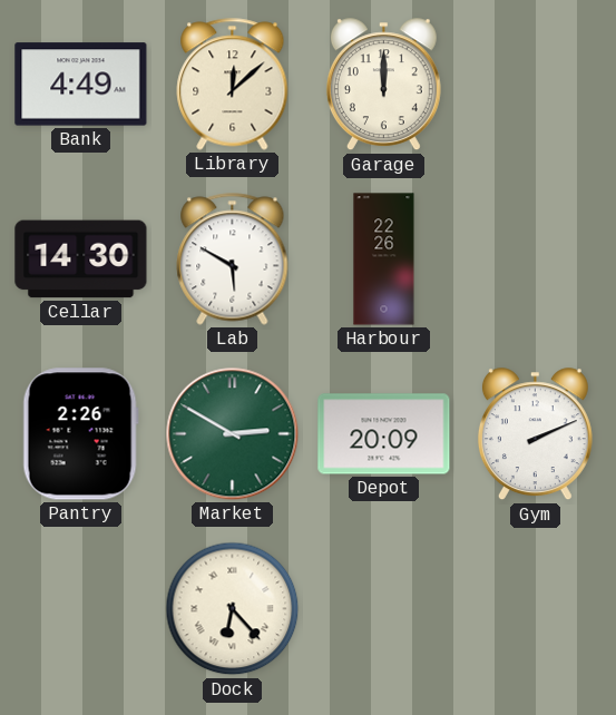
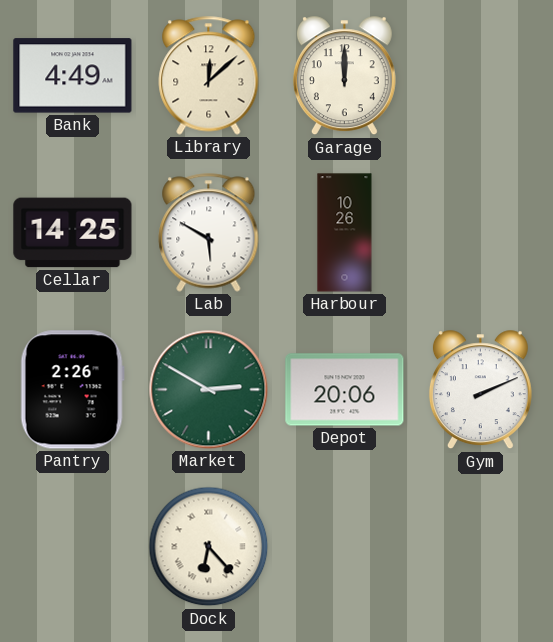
Cellar: 14:30 -> 14:25 (73, 233)
Harbour: 22:26 -> 10:26 (345, 233)
Depot: 20:09 -> 20:06 (345, 390)
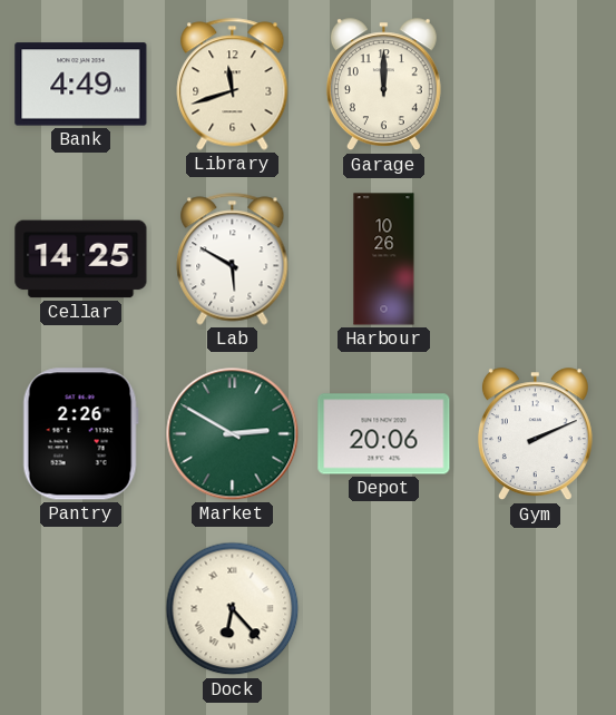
Library: 12:08 -> 11:42 (233, 85)
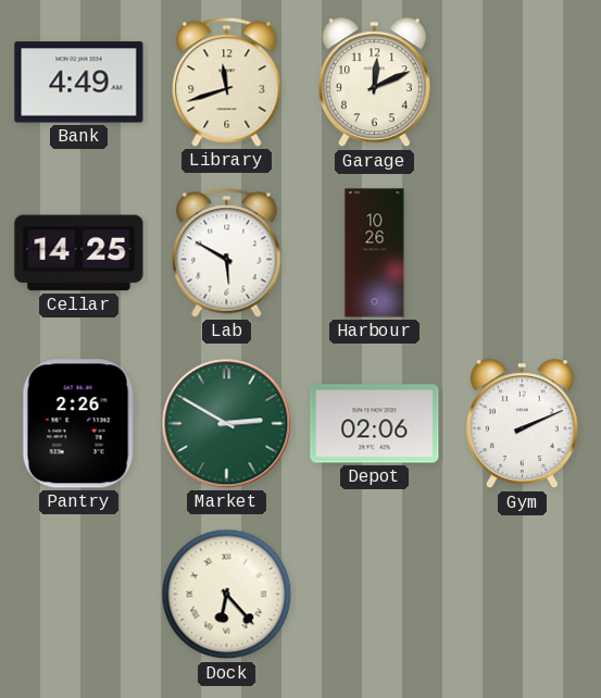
Garage: 12:00 -> 12:11 (374, 83)
Depot: 20:06 -> 02:06 (375, 424)
